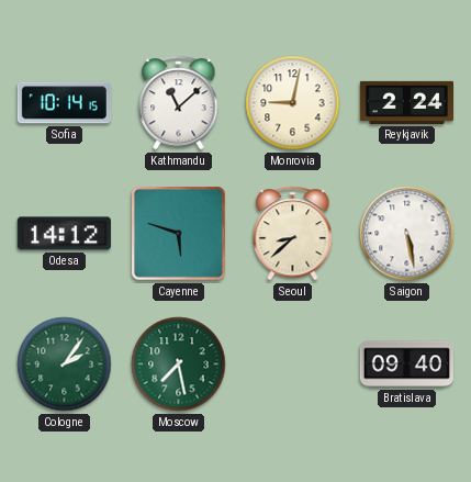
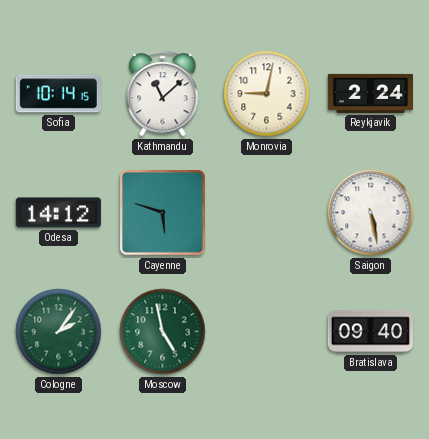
Seoul: 8:38 -> none (293, 234)
Moscow: 7:28 -> 4:58 (163, 332)
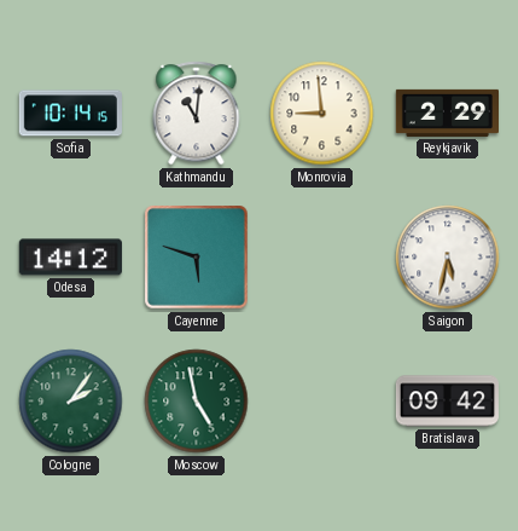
Kathmandu: 11:08 -> 11:01 (197, 114)
Monrovia: 9:02 -> 8:59 (322, 114)
Reykjavik: 2:24 -> 2:29 (447, 112)
Saigon: 5:28 -> 5:32 (448, 258)
Bratislava: 09:40 -> 09:42 (447, 402)
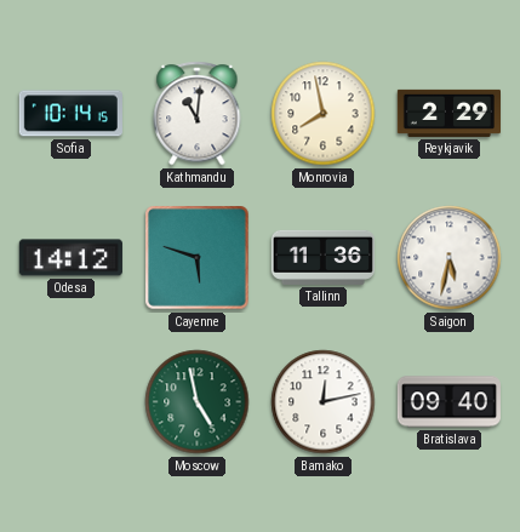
Monrovia: 8:59 -> 7:58 (324, 114)
Tallinn: none -> 11:36 (322, 257)
Cologne: 2:06 -> none (71, 402)
Bamako: none -> 12:13 (324, 402)
Bratislava: 09:42 -> 09:40 (448, 402)
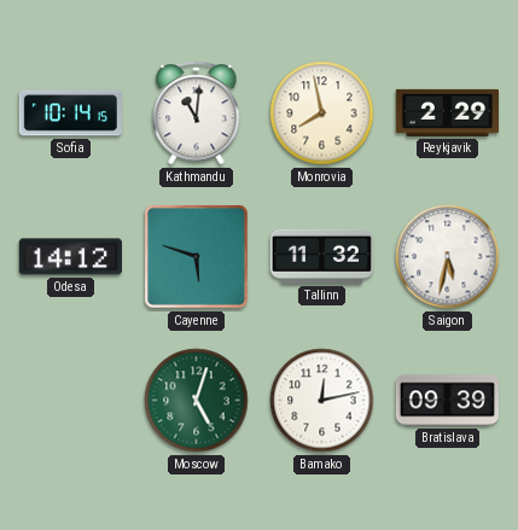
Tallinn: 11:36 -> 11:32 (321, 256)
Moscow: 4:58 -> 5:03 (197, 401)
Bratislava: 09:40 -> 09:39 (447, 401)
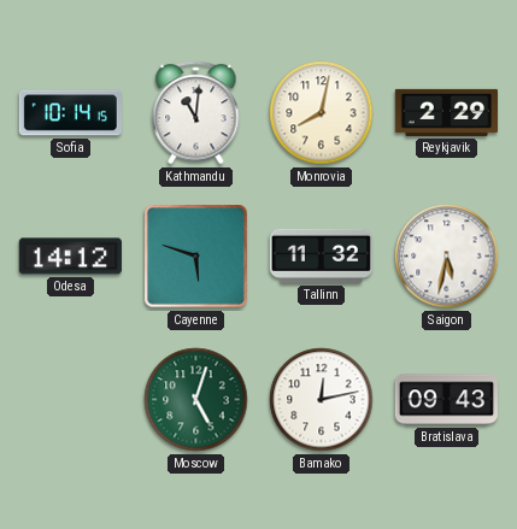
Monrovia: 7:58 -> 8:02 (322, 113)
Bratislava: 09:39 -> 09:43 (446, 400)
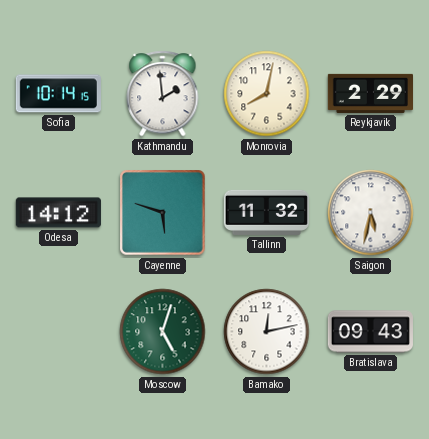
Kathmandu: 11:01 -> 1:59 (163, 94)
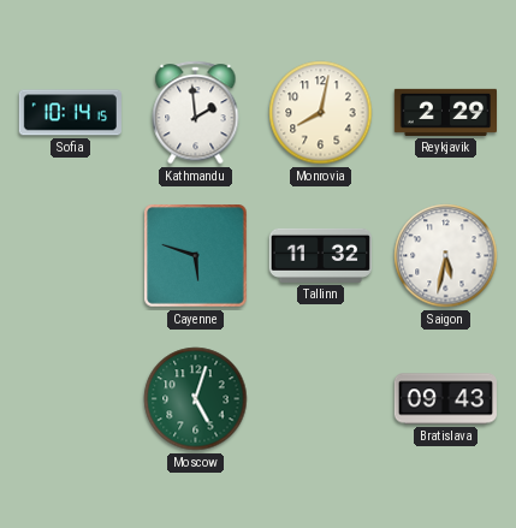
Odesa: 14:12 -> none (58, 213)
Bamako: 12:13 -> none (267, 332)
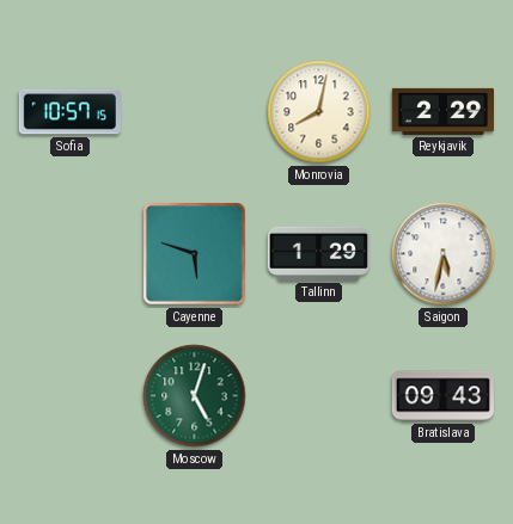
Sofia: 10:14 -> 10:57 (69, 112)
Kathmandu: 1:59 -> none (196, 113)
Tallinn: 11:32 -> 1:29 (318, 253)
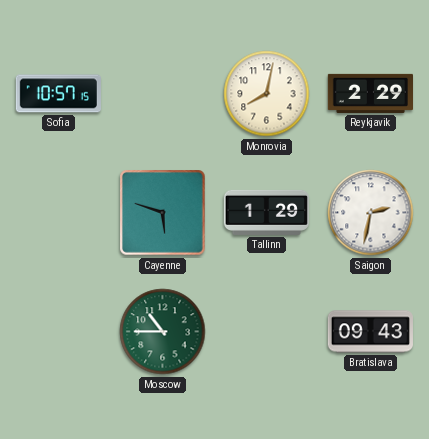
Saigon: 5:32 -> 2:32 (371, 213)
Moscow: 5:03 -> 10:45 (163, 332)
